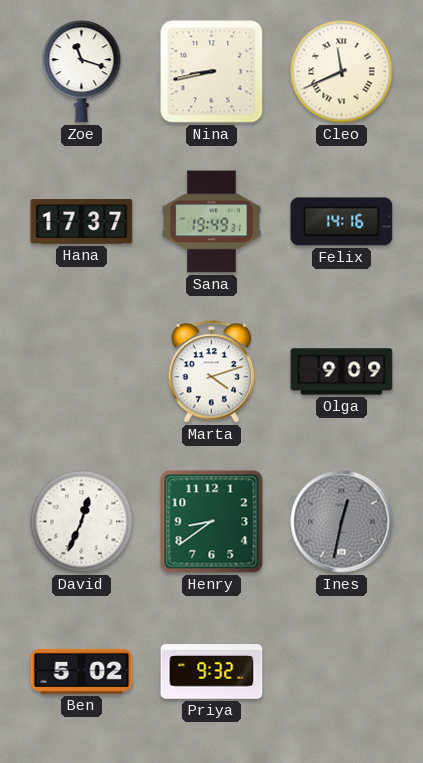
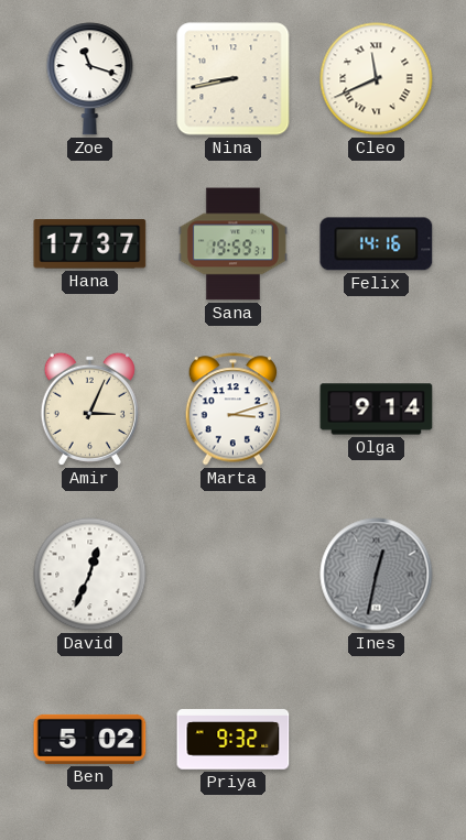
Sana: 19:49 -> 19:59 (232, 244)
Amir: none -> 3:04 (89, 408)
Marta: 4:12 -> 3:12 (234, 410)
Olga: 9:09 -> 9:14 (377, 410)
Henry: 8:39 -> none (212, 522)
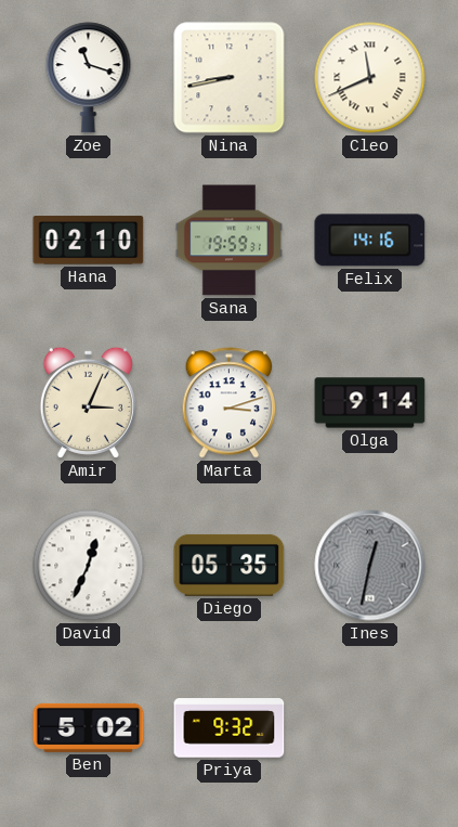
Hana: 17:37 -> 02:10 (89, 241)
Diego: none -> 05:35 (230, 565)
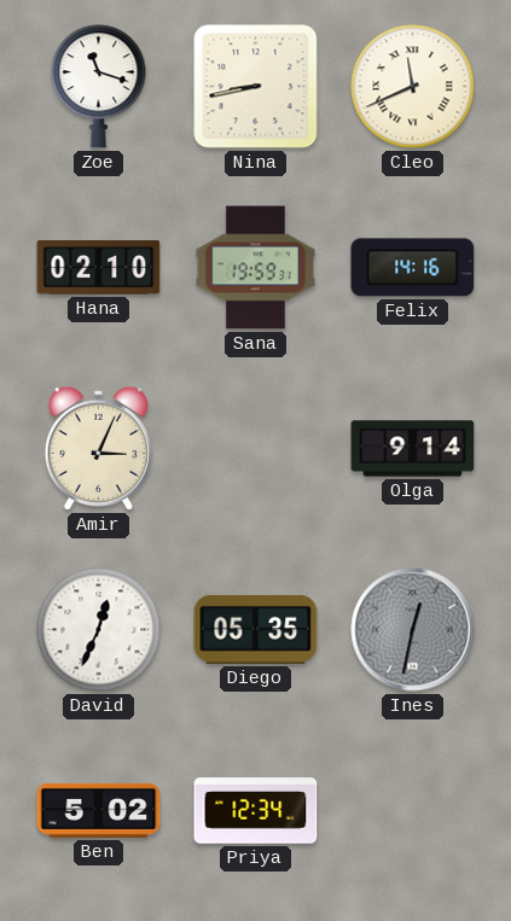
Marta: 3:12 -> none (230, 403)
Priya: 9:32 -> 12:34 (256, 811)
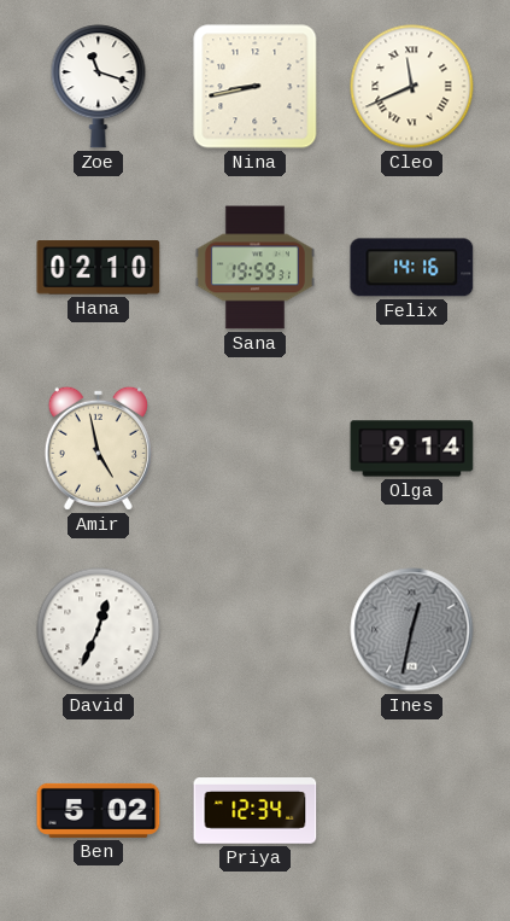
Amir: 3:04 -> 4:58 (98, 448)
Diego: 05:35 -> none (256, 629)
